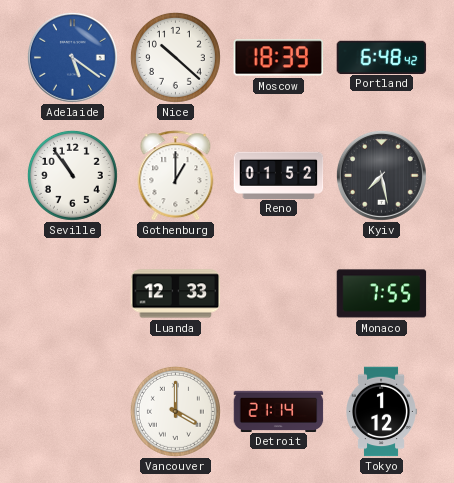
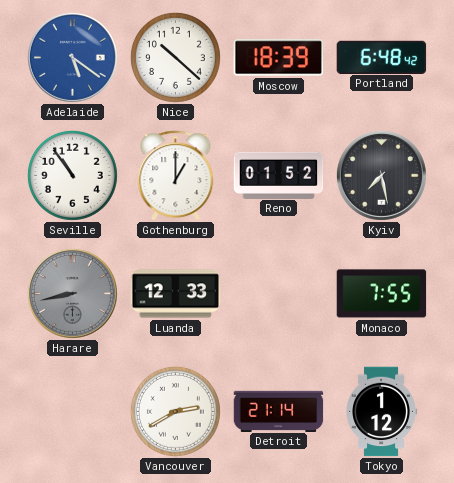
Harare: none -> 8:43 (72, 293)
Vancouver: 4:00 -> 2:40 (175, 411)
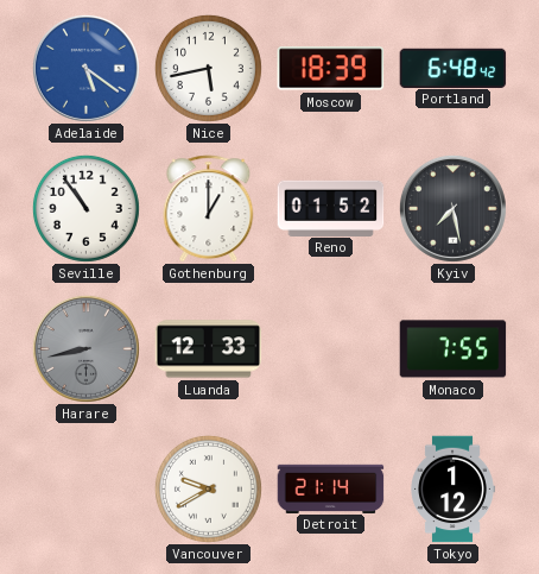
Nice: 10:22 -> 5:43 (208, 68)
Vancouver: 2:40 -> 9:40 (208, 488)
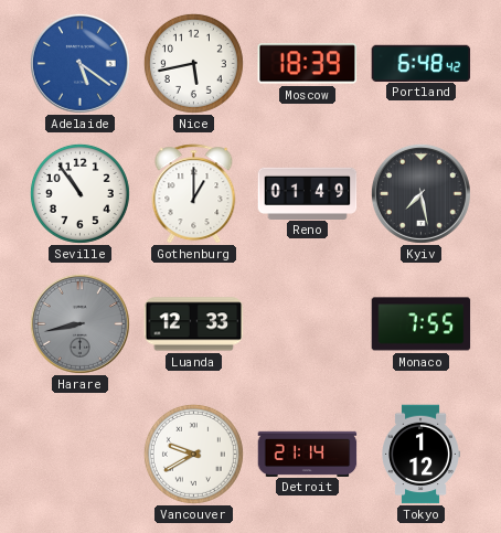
Reno: 01:52 -> 01:49 (308, 193)
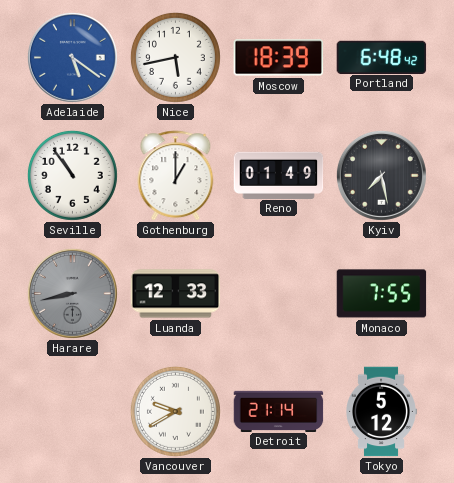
Tokyo: 1:12 -> 5:12 (381, 412)
